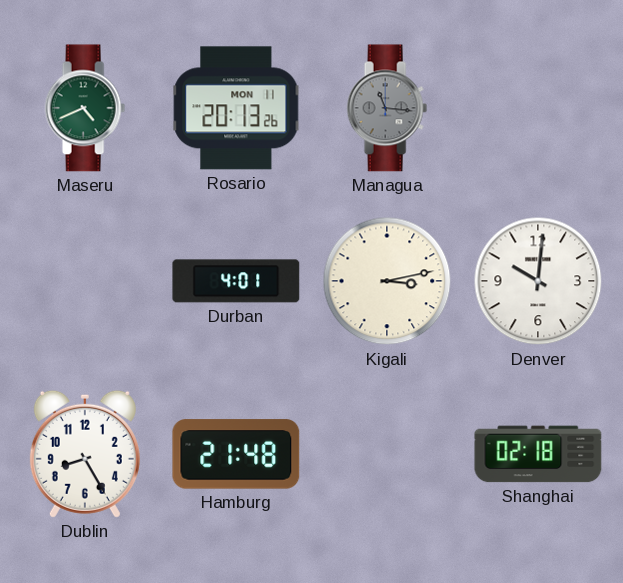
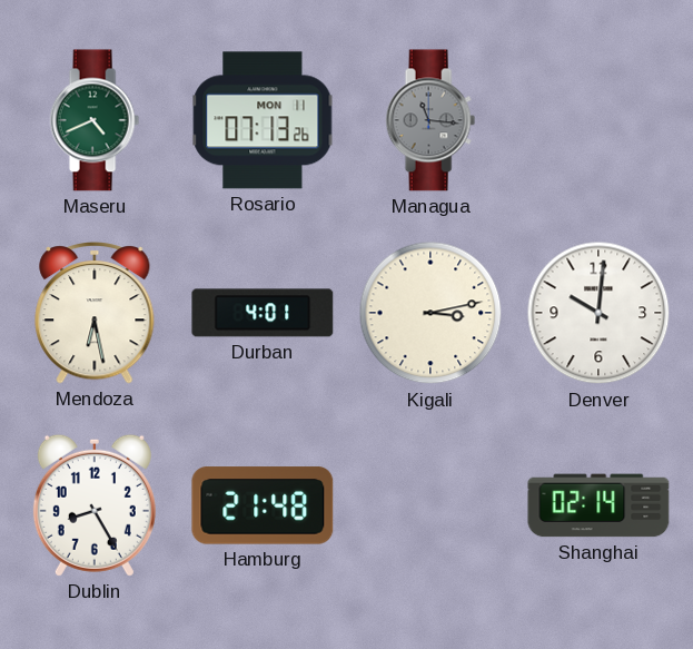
Rosario: 20:13 -> 07:13 (263, 120)
Mendoza: none -> 6:28 (95, 314)
Shanghai: 02:18 -> 02:14 (598, 505)
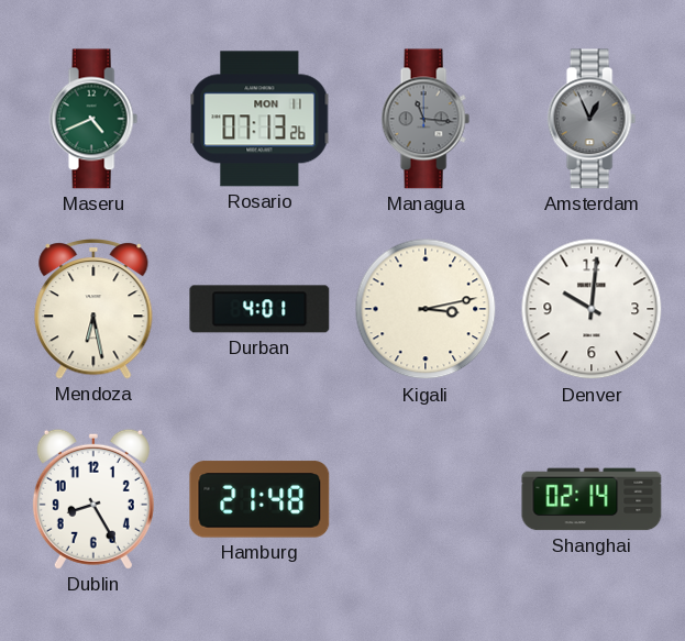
Amsterdam: none -> 12:56 (592, 119)
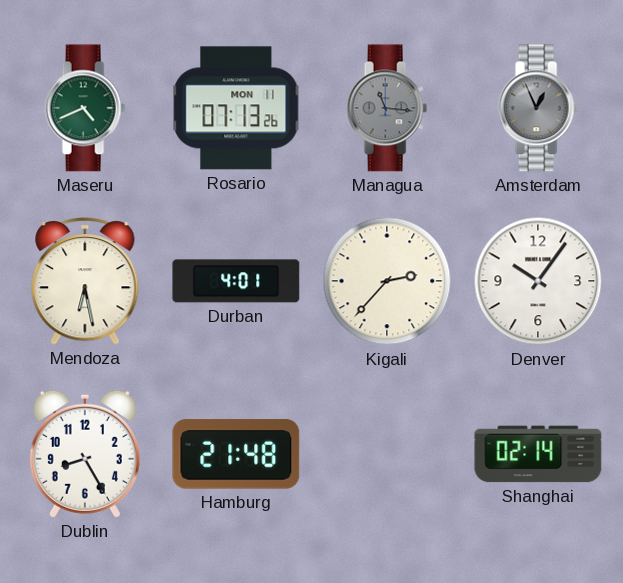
Kigali: 3:13 -> 2:37 (387, 281)
Denver: 10:01 -> 10:06 (538, 281)
